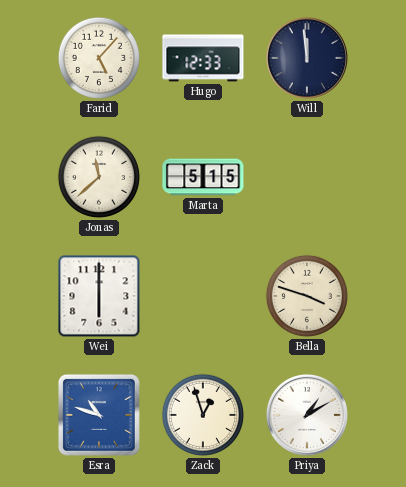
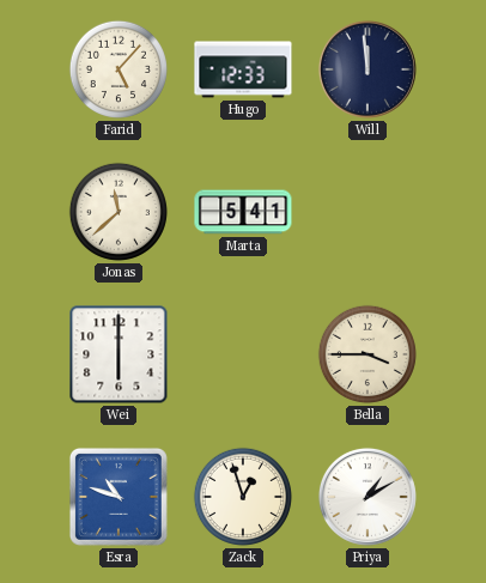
Marta: 5:15 -> 5:41 (243, 212)
Bella: 3:48 -> 3:45 (367, 354)
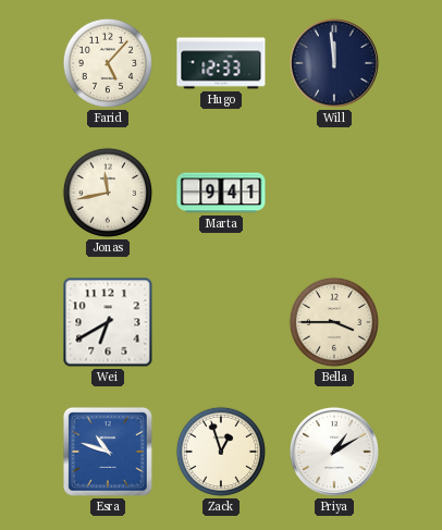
Jonas: 11:38 -> 11:43 (108, 193)
Marta: 5:41 -> 9:41 (221, 193)
Wei: 6:00 -> 6:40 (108, 322)
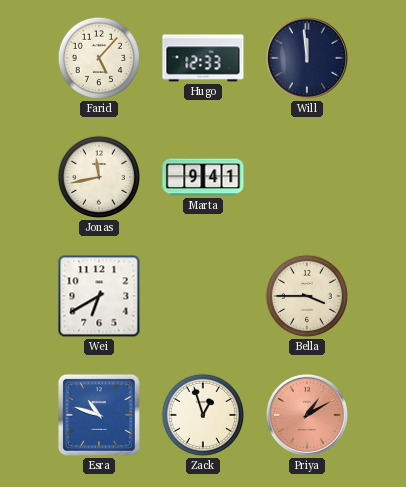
Priya dial: white -> salmon (307, 415)
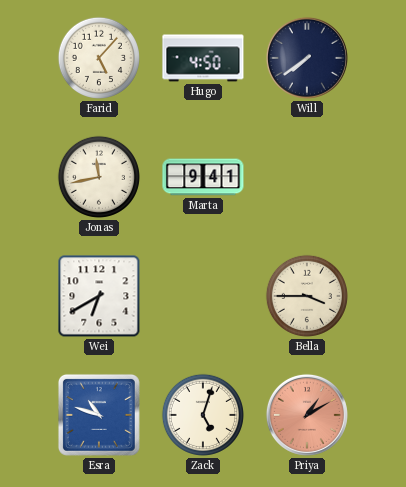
Hugo: 12:33 -> 4:50 (203, 58)
Will: 11:59 -> 7:39 (307, 58)
Zack: 12:57 -> 5:03 (203, 415)
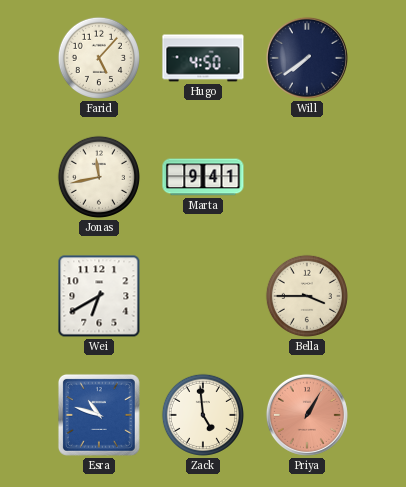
Zack: 5:03 -> 4:59 (203, 415)
Priya: 1:10 -> 1:05 (307, 415)
